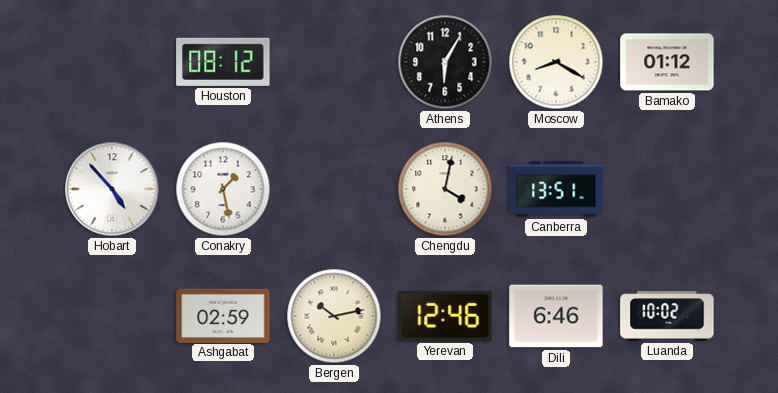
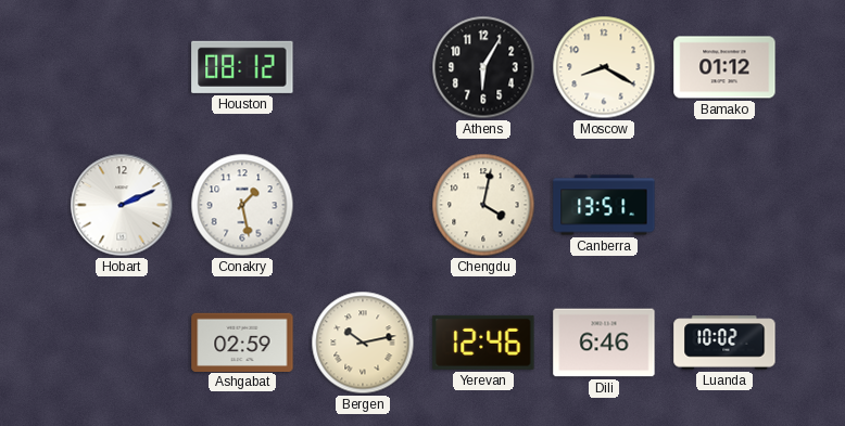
Hobart: 4:53 -> 2:11 (122, 205)
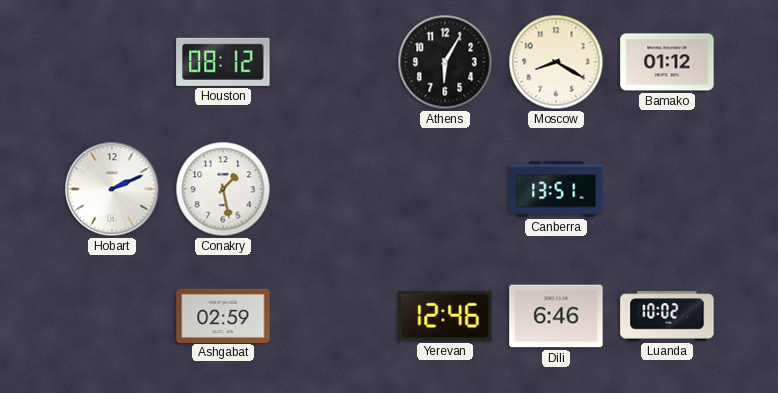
Chengdu: 4:02 -> none (483, 205)
Bergen: 10:13 -> none (363, 343)
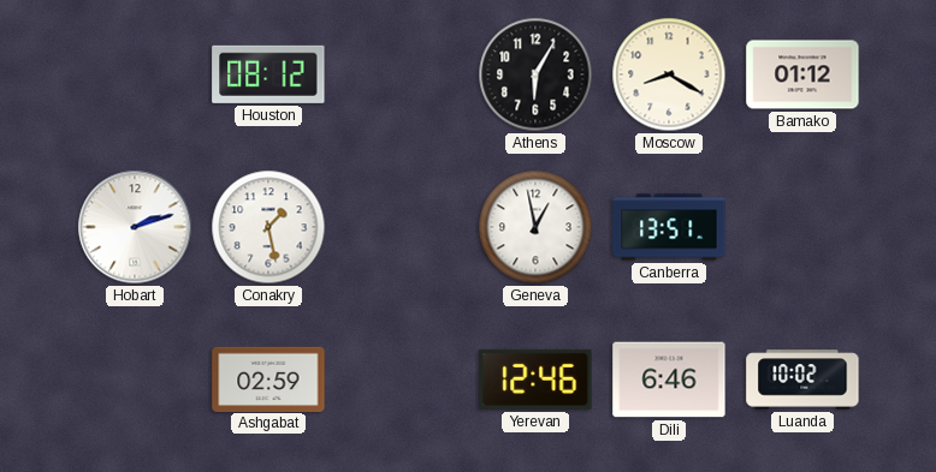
Hobart: 2:11 -> 2:12 (135, 227)
Geneva: none -> 12:58 (535, 227)
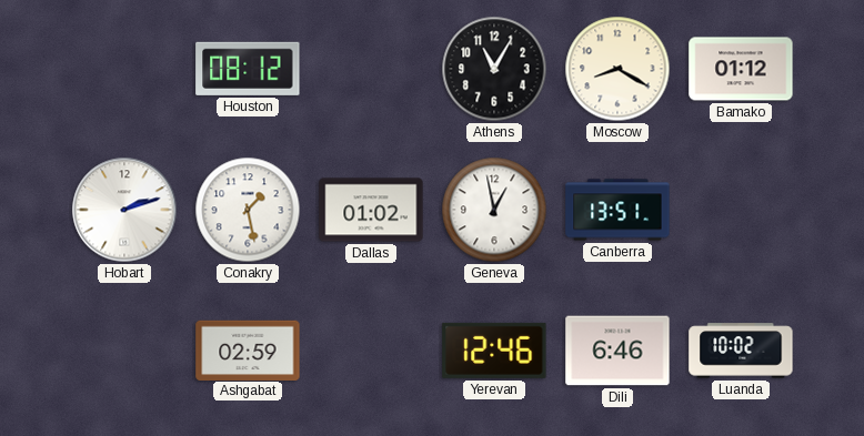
Athens: 6:05 -> 11:05 (494, 69)
Dallas: none -> 01:02 (371, 210)
